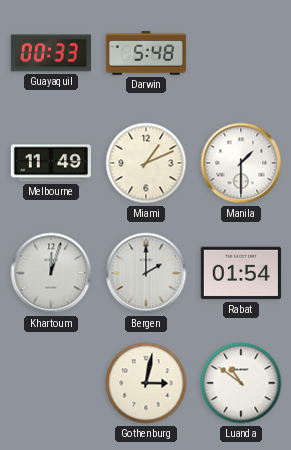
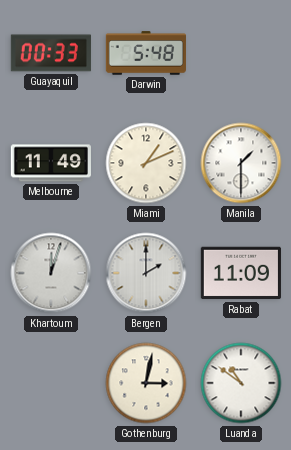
Rabat: 01:54 -> 11:09 (241, 273)
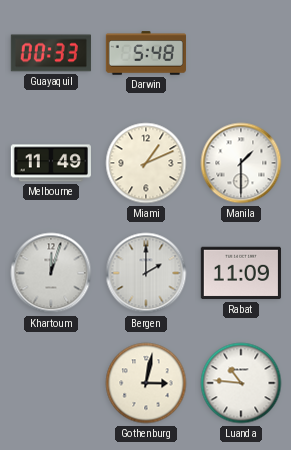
Luanda: 10:51 -> 10:46 (241, 383)
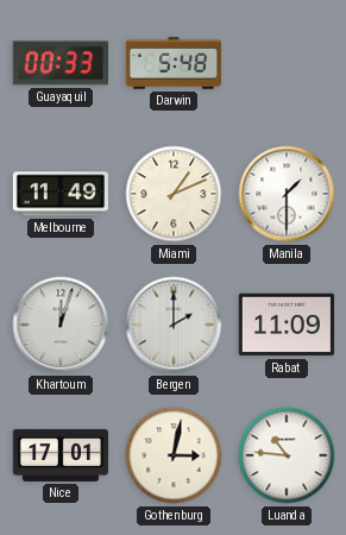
Nice: none -> 17:01 (59, 455)
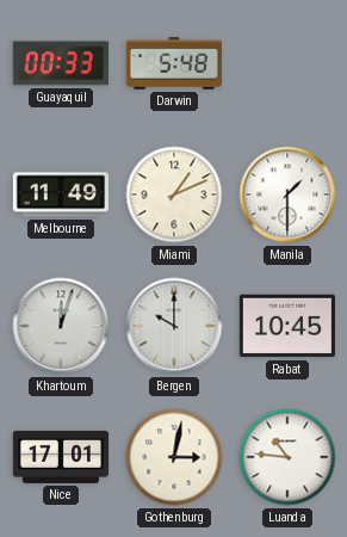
Bergen: 2:00 -> 10:00 (174, 326)
Rabat: 11:09 -> 10:45 (287, 326)
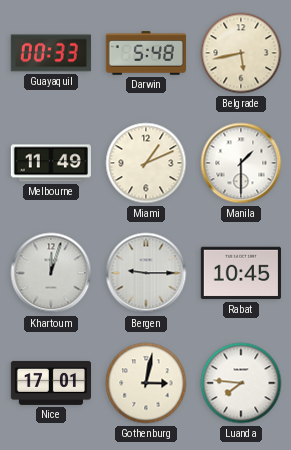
Belgrade: none -> 5:43 (241, 53)
Bergen: 10:00 -> 9:15 (146, 273)
Luanda: 10:46 -> 7:46 (241, 383)
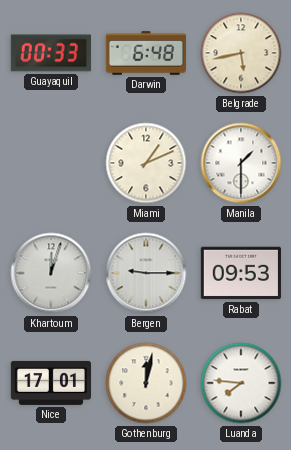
Darwin: 5:48 -> 6:48 (146, 53)
Melbourne: 11:49 -> none (51, 163)
Rabat: 10:45 -> 09:53 (241, 273)
Gothenburg: 3:02 -> 12:02 (146, 383)
